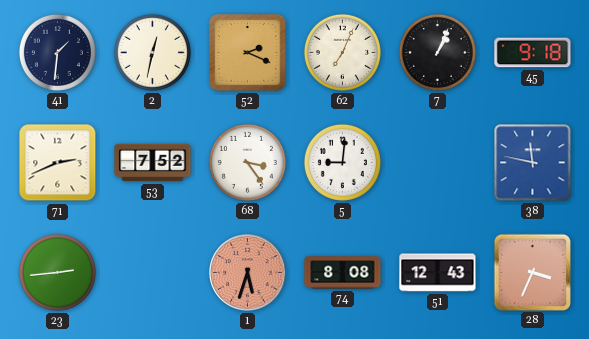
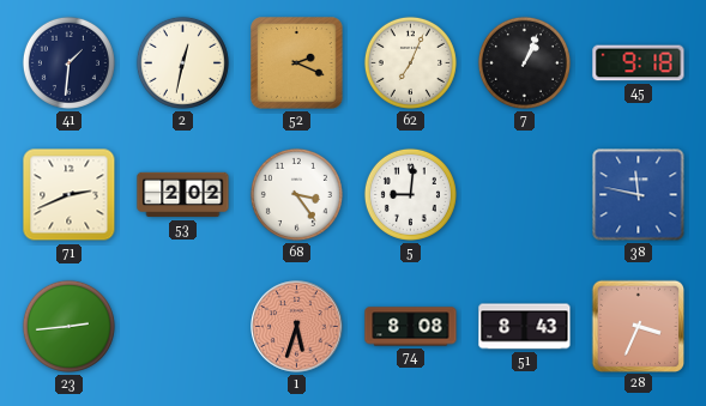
53: 7:52 -> 2:02 (183, 195)
51: 12:43 -> 8:43 (525, 327)
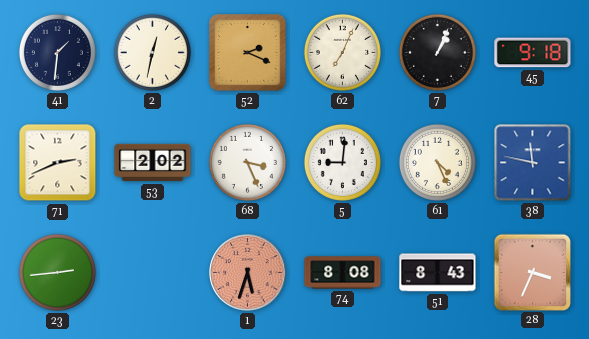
68: 3:24 -> 3:26 (247, 162)
61: none -> 4:26 (437, 162)
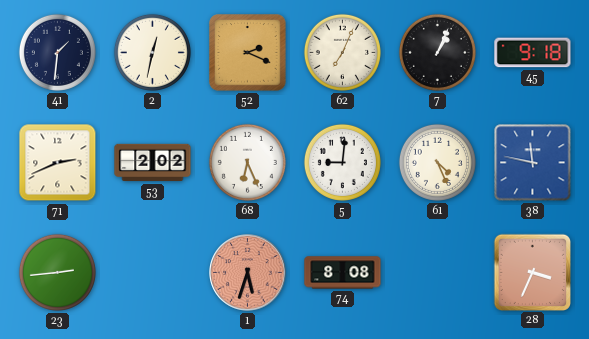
68: 3:26 -> 6:26 (247, 162)
51: 8:43 -> none (438, 273)
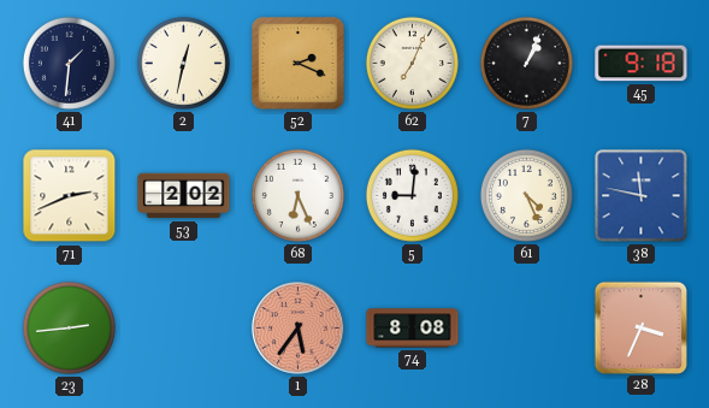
1: 5:33 -> 5:36 (299, 329)
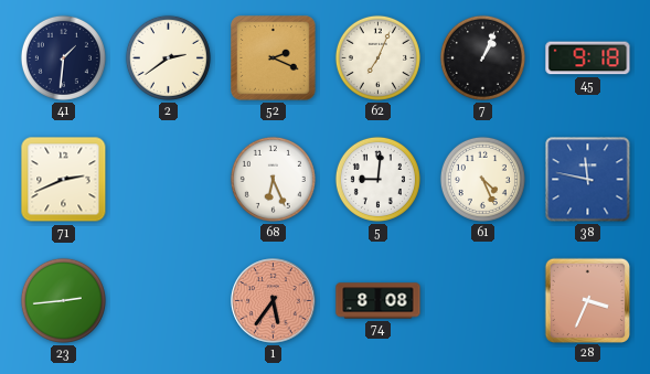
2: 12:32 -> 2:39 (168, 57)
53: 2:02 -> none (184, 196)
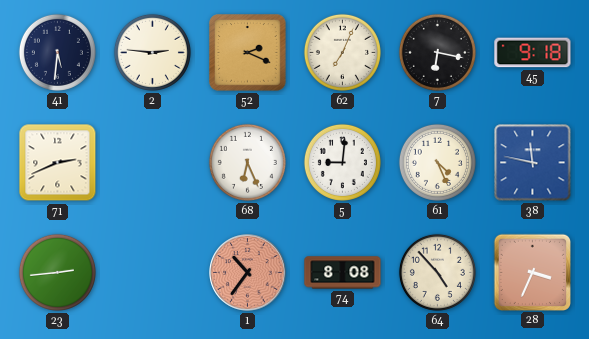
41: 1:31 -> 5:31 (57, 52)
2: 2:39 -> 2:46 (152, 52)
7: 1:04 -> 6:17 (437, 52)
1: 5:36 -> 10:36 (248, 273)
64: none -> 4:53 (437, 272)
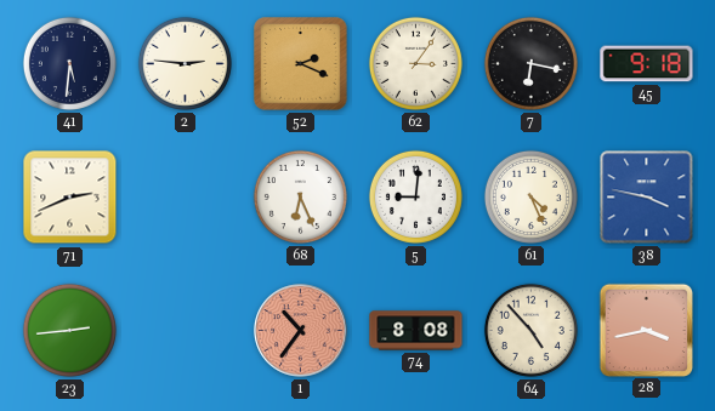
62: 7:04 -> 3:06 (415, 63)
38: 11:47 -> 3:47 (647, 198)
28: 3:34 -> 3:43 (646, 330)
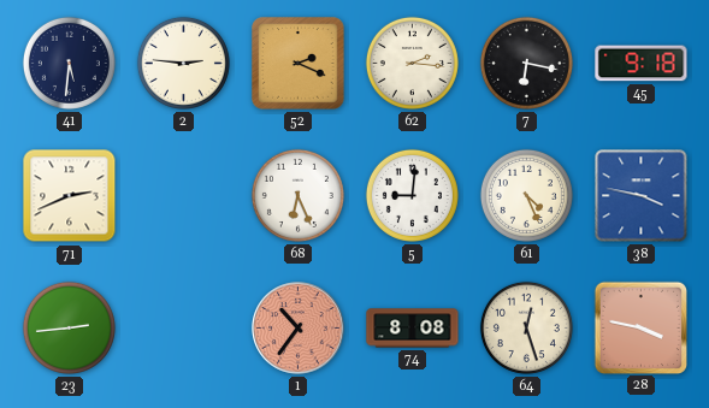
62: 3:06 -> 2:16 (412, 63)
64: 4:53 -> 12:27 (526, 327)
28: 3:43 -> 3:47 (640, 327)
